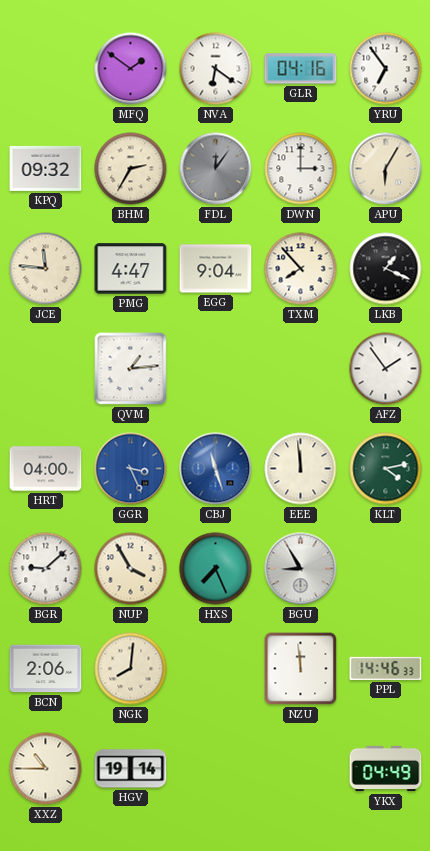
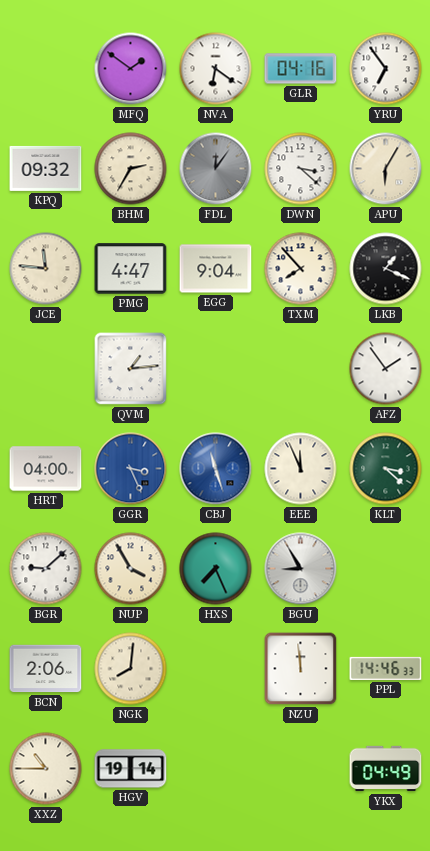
DWN: 3:00 -> 3:22 (301, 169)
EEE: 11:59 -> 11:56 (301, 469)
KLT: 4:13 -> 3:22 (386, 469)
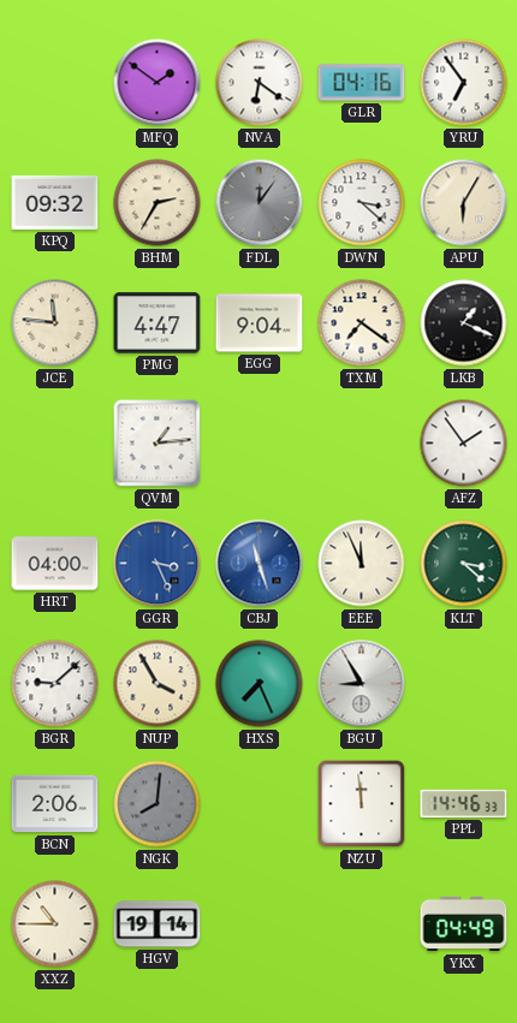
TXM: 7:53 -> 7:21 (362, 323)
NGK dial: cream -> grey (158, 804)
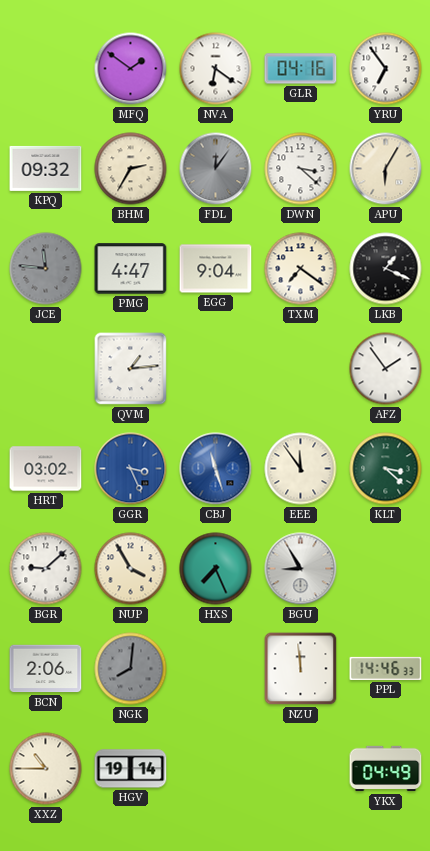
JCE dial: cream -> grey (46, 269)
HRT: 04:00 -> 03:02 (46, 469)
EEE: 11:56 -> 11:54 (301, 469)
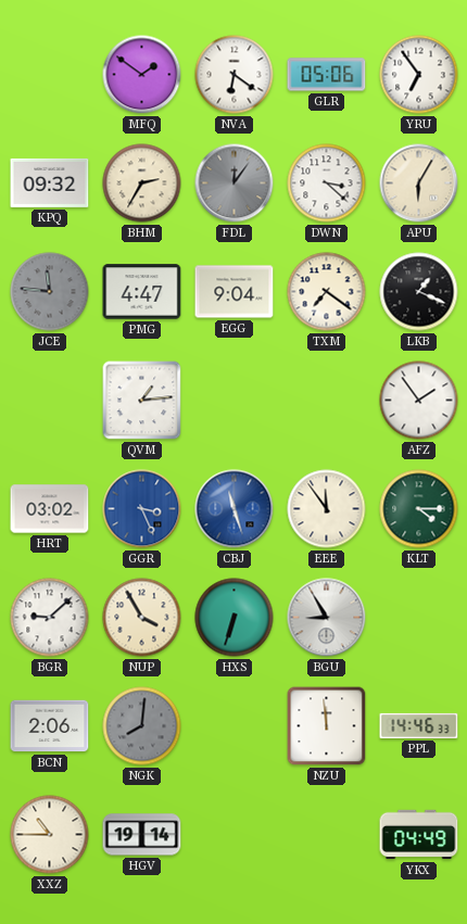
GLR: 04:16 -> 05:06 (327, 75)
KLT: 3:22 -> 4:15 (419, 509)
HXS: 7:26 -> 6:33 (235, 618)
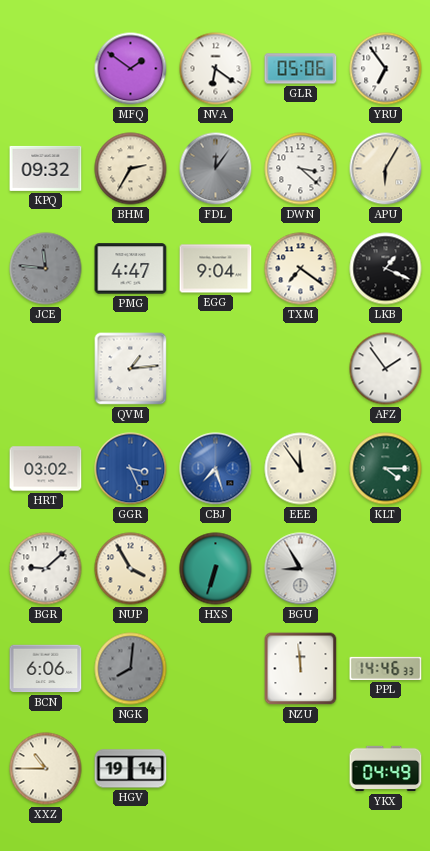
CBJ: 11:27 -> 7:27 (216, 469)
BCN: 2:06 -> 6:06 (46, 669)
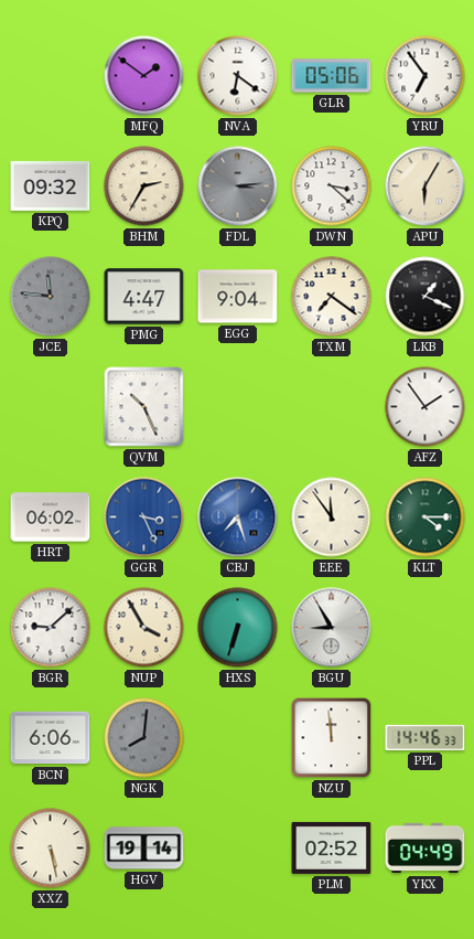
FDL: 12:06 -> 3:14 (238, 186)
QVM: 1:14 -> 10:26 (144, 407)
HRT: 03:02 -> 06:02 (51, 517)
XXZ: 10:45 -> 5:28 (51, 849)
PLM: none -> 02:52 (332, 847)
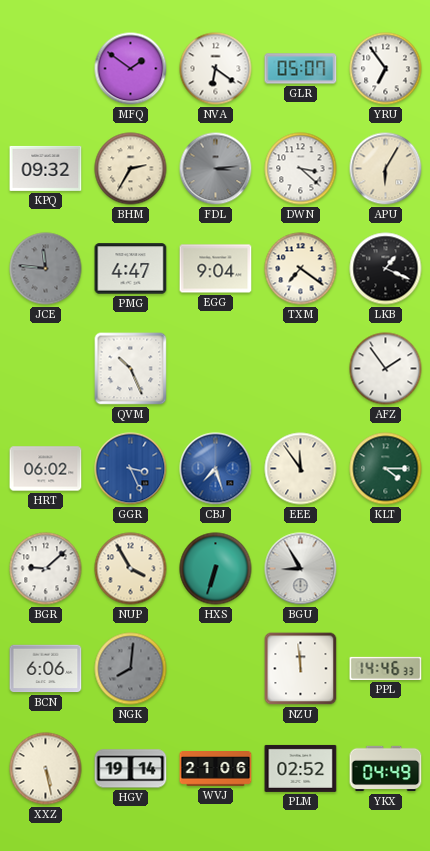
GLR: 05:06 -> 05:07 (301, 69)
WVJ: none -> 21:06 (216, 769)
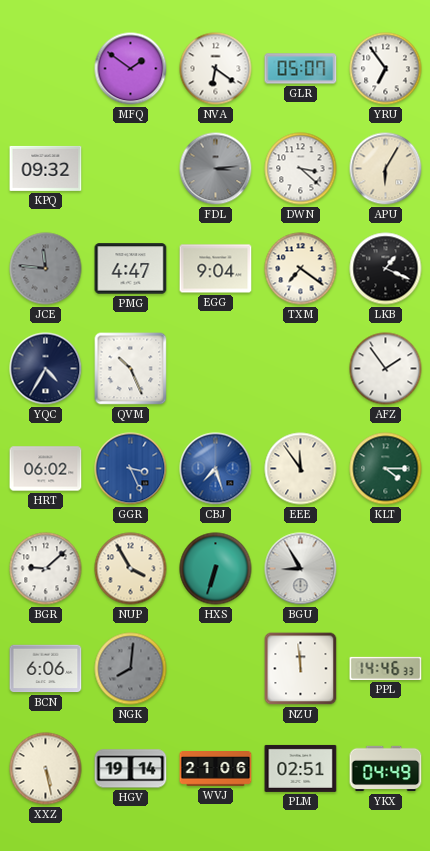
BHM: 2:35 -> none (131, 169)
YQC: none -> 4:35 (46, 369)
PLM: 02:52 -> 02:51 (301, 768)
